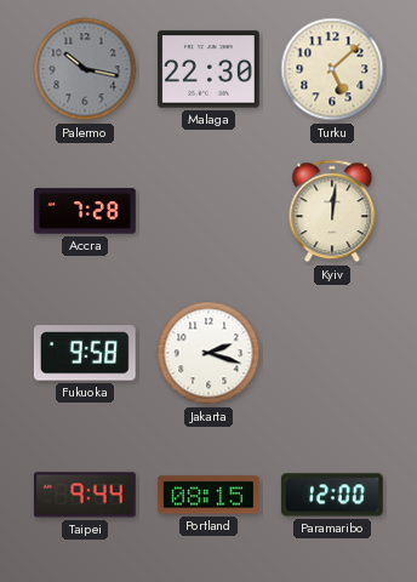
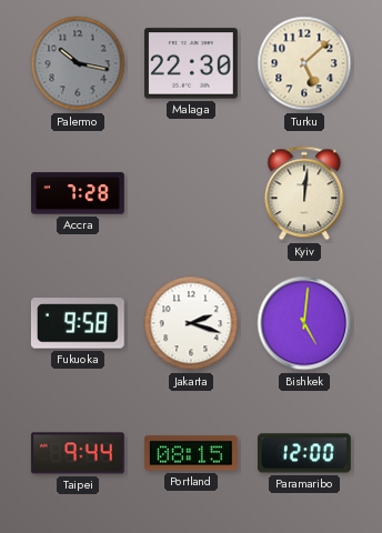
Bishkek: none -> 5:01 (304, 323)
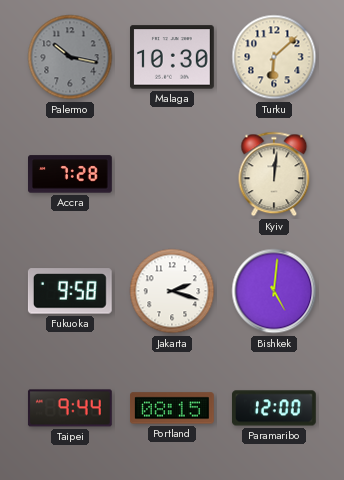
Malaga: 22:30 -> 10:30 (173, 57)
Turku: 5:08 -> 6:08 (274, 57)
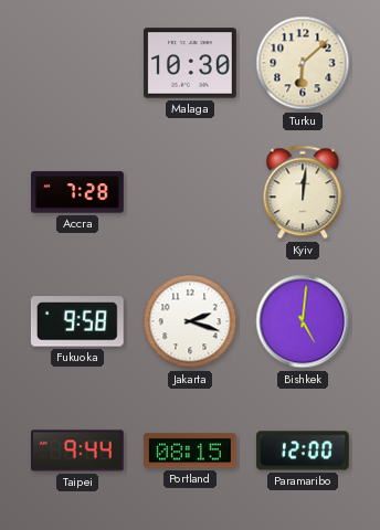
Palermo: 10:17 -> none (70, 57)
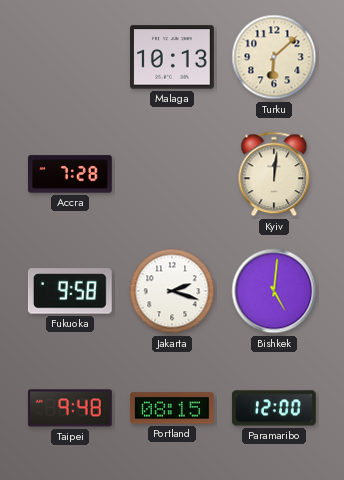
Malaga: 10:30 -> 10:13 (173, 57)
Taipei: 9:44 -> 9:48 (70, 408)
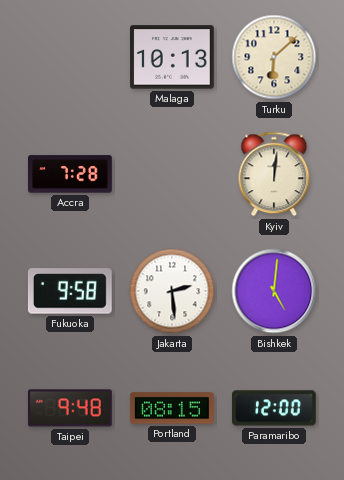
Jakarta: 2:18 -> 2:29 (172, 291)
